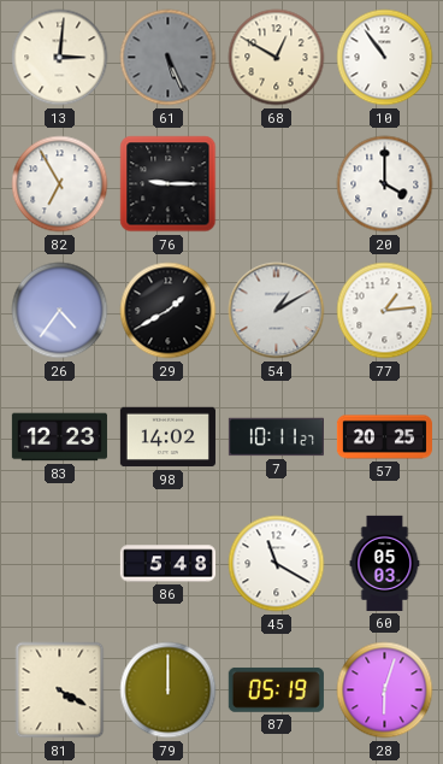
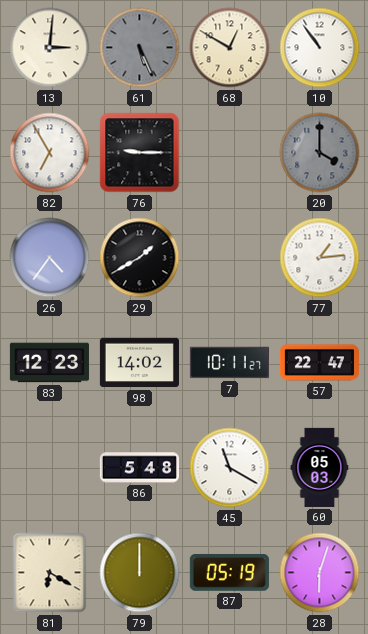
20 dial: white -> grey (320, 153)
54: 1:10 -> none (277, 311)
57: 20:25 -> 22:47 (319, 363)
81: 4:20 -> 6:20 (50, 573)
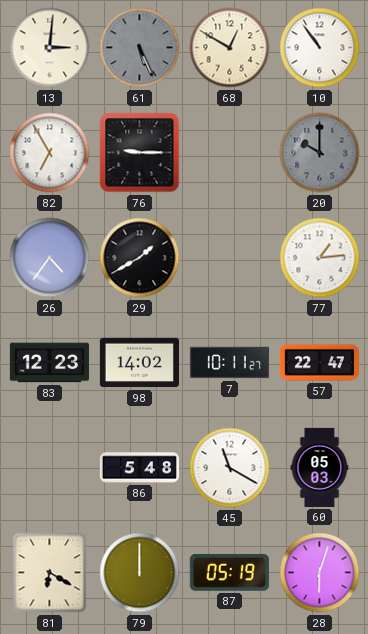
20: 4:00 -> 10:00 (320, 153)
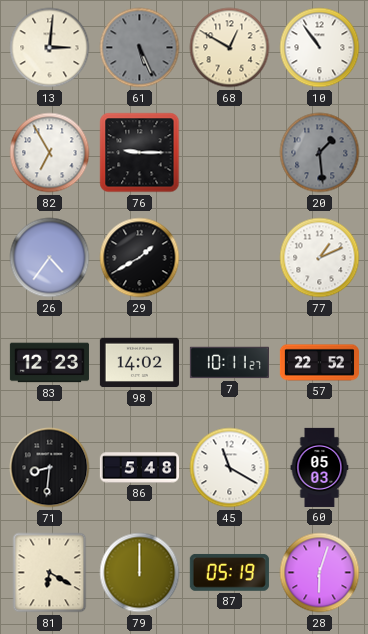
20: 10:00 -> 1:29 (320, 153)
77: 1:14 -> 1:11 (320, 258)
57: 22:47 -> 22:52 (319, 363)
71: none -> 8:31 (50, 468)
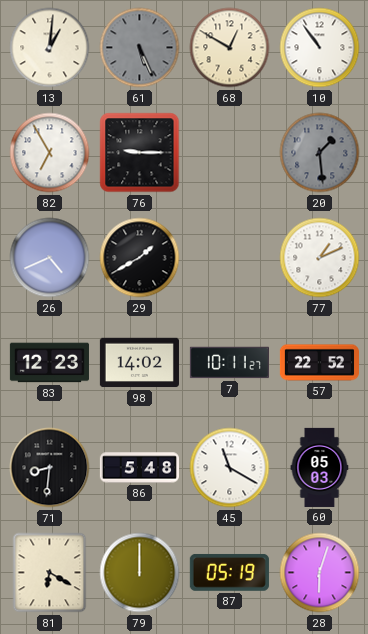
13: 3:01 -> 1:01 (50, 48)
26: 4:36 -> 4:41 (50, 258)
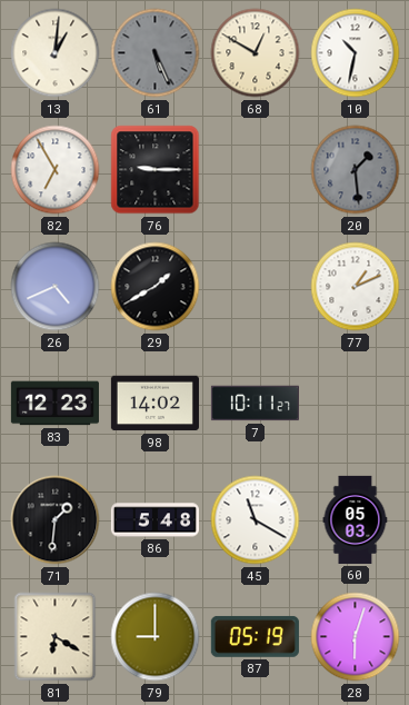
10: 10:54 -> 10:32 (356, 53)
57: 22:52 -> none (319, 363)
71: 8:31 -> 1:31 (56, 520)
79: 12:00 -> 9:00 (156, 637)
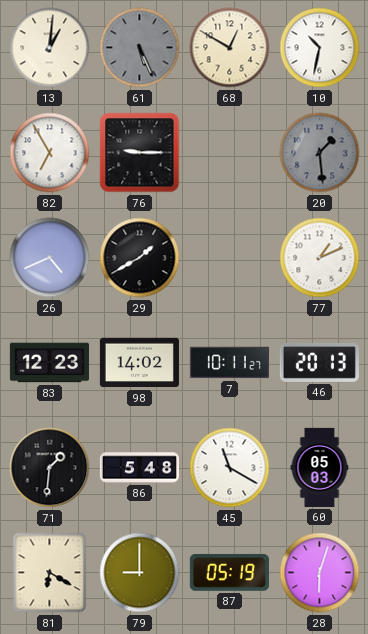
46: none -> 20:13 (319, 362)
